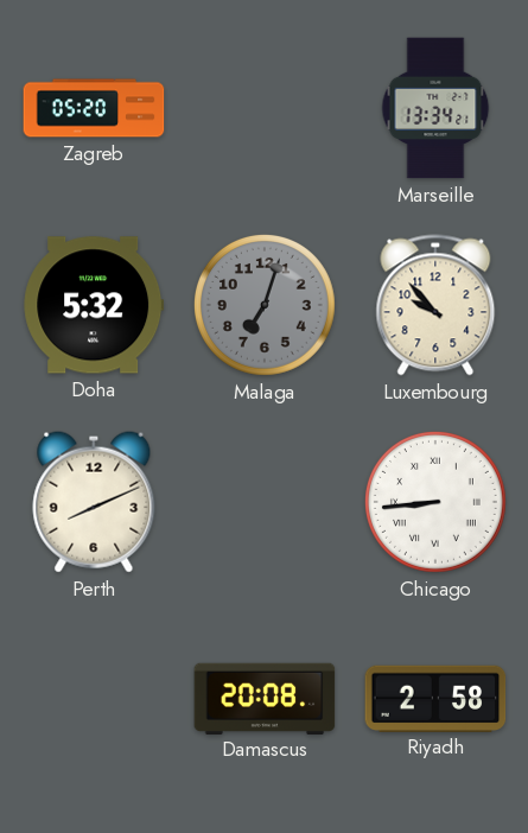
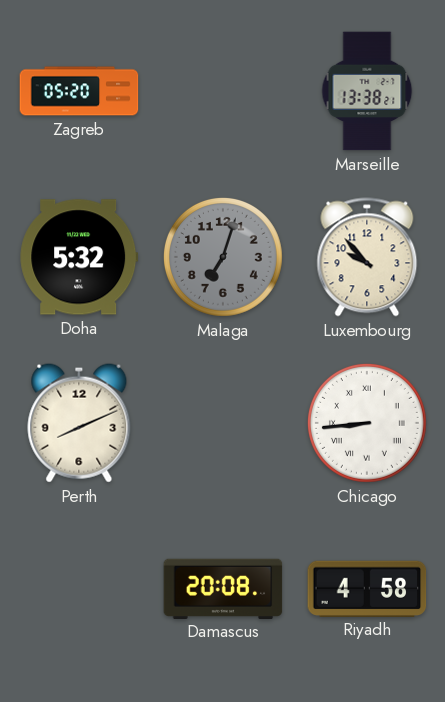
Marseille: 13:34 -> 13:38 (367, 91)
Riyadh: 2:58 -> 4:58 (367, 588)
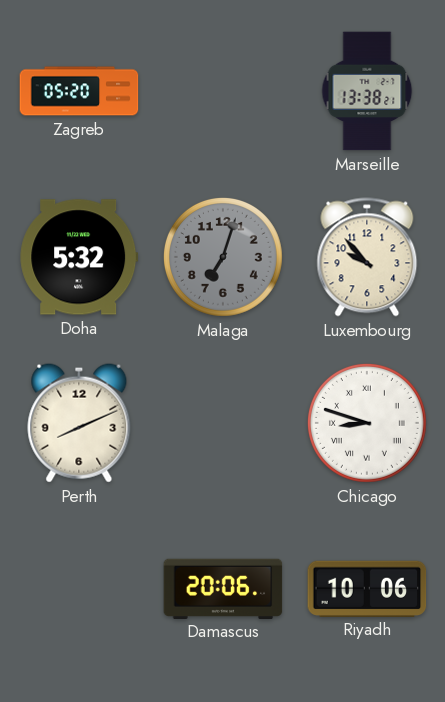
Chicago: 8:44 -> 8:48 (367, 423)
Damascus: 20:08 -> 20:06 (223, 588)
Riyadh: 4:58 -> 10:06 (367, 588)
